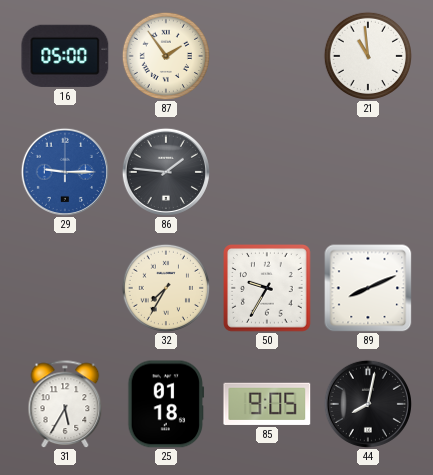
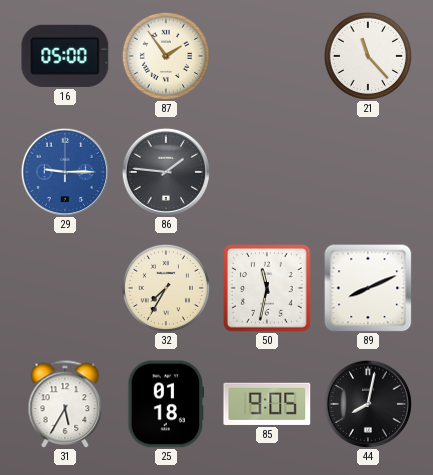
21: 10:59 -> 11:23 (367, 55)
50: 9:35 -> 11:32 (268, 289)
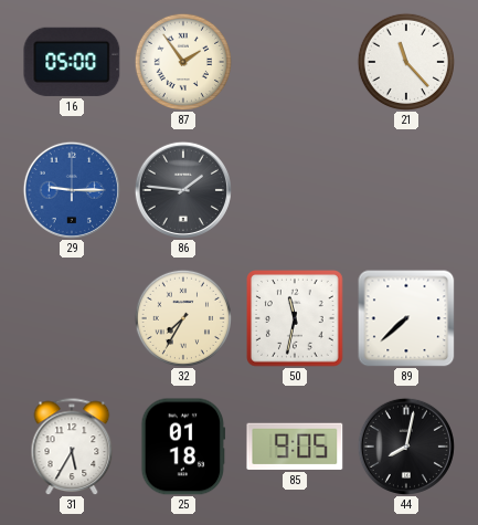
89: 8:11 -> 7:38 (406, 318)
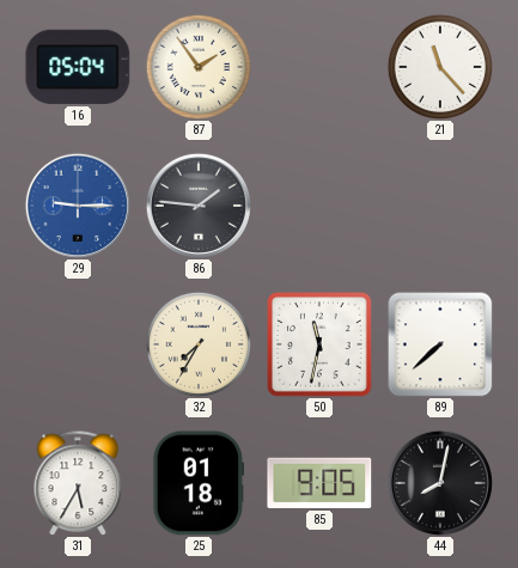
16: 05:00 -> 05:04 (78, 67)
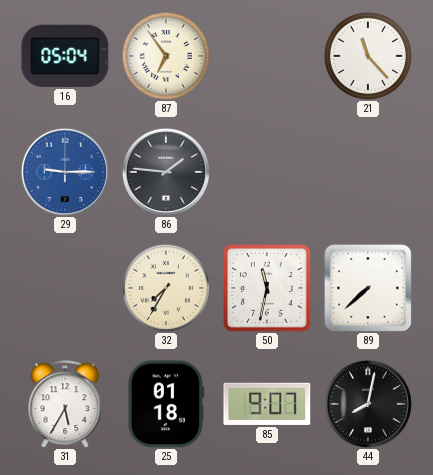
87: 1:54 -> 6:54 (165, 55)
85: 9:05 -> 9:07 (267, 404)
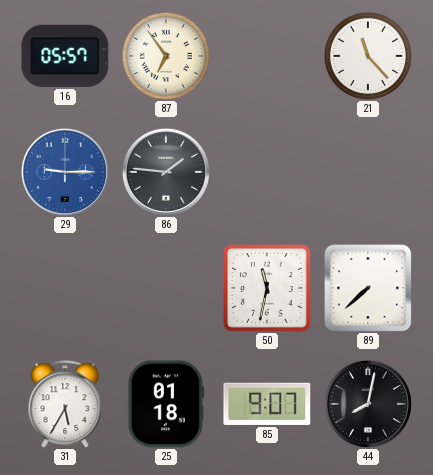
16: 05:04 -> 05:57 (65, 56)
32: 7:35 -> none (165, 287)
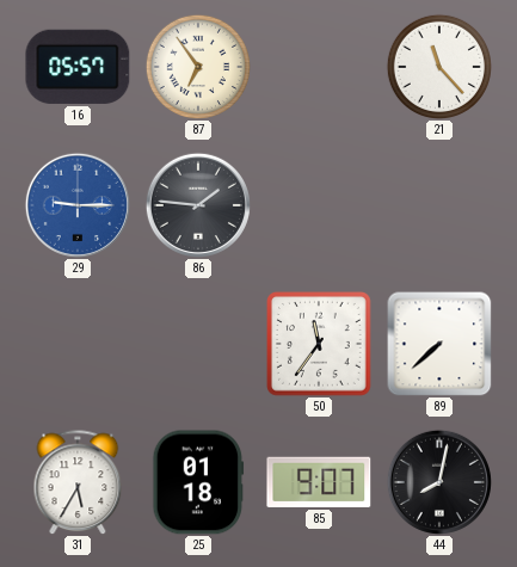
50: 11:32 -> 11:36 (320, 345)
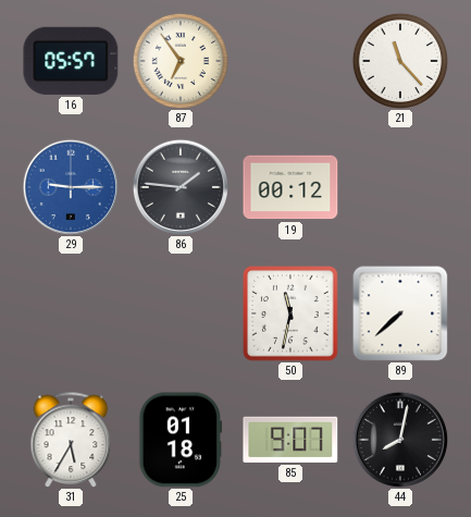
19: none -> 00:12 (290, 187)
50: 11:36 -> 11:32 (292, 315)
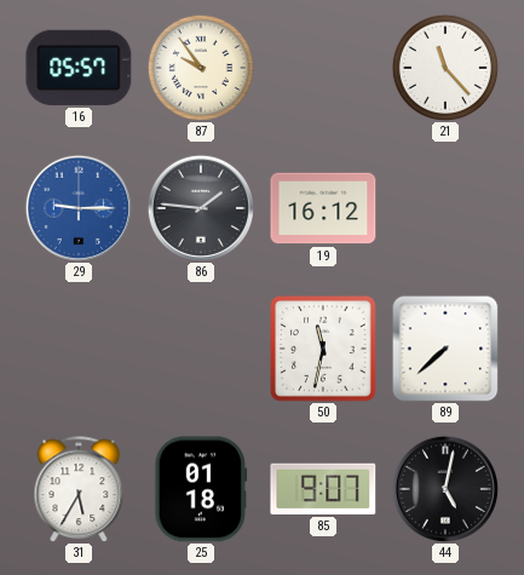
87: 6:54 -> 9:54 (200, 67)
19: 00:12 -> 16:12 (323, 208)
44: 8:02 -> 5:02 (445, 489)
